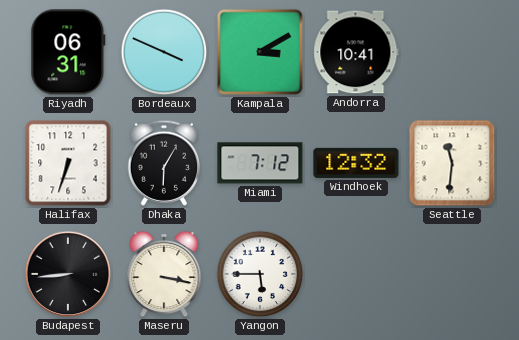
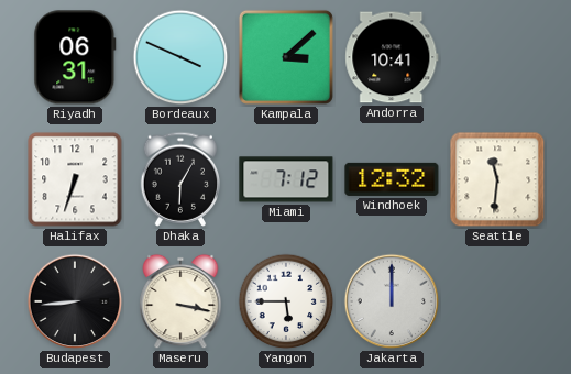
Kampala: 3:10 -> 3:08 (286, 57)
Jakarta: none -> 12:00 (392, 301)
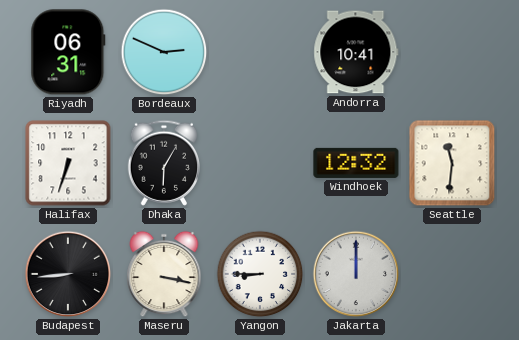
Bordeaux: 3:49 -> 2:49 (164, 52)
Kampala: 3:08 -> none (286, 57)
Miami: 7:12 -> none (286, 179)
Yangon: 5:45 -> 8:45 (260, 274)
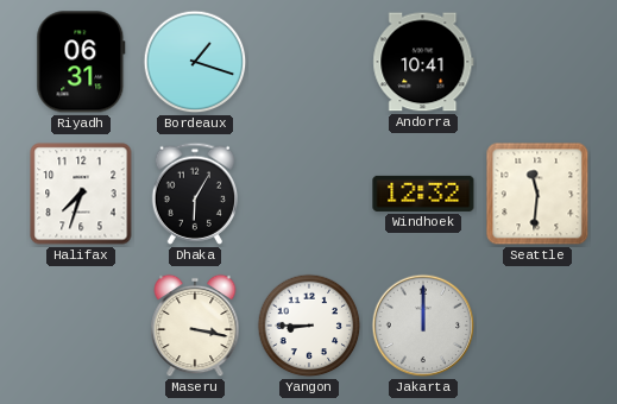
Bordeaux: 2:49 -> 1:18 (195, 62)
Halifax: 6:33 -> 7:33 (81, 194)
Budapest: 8:44 -> none (68, 274)
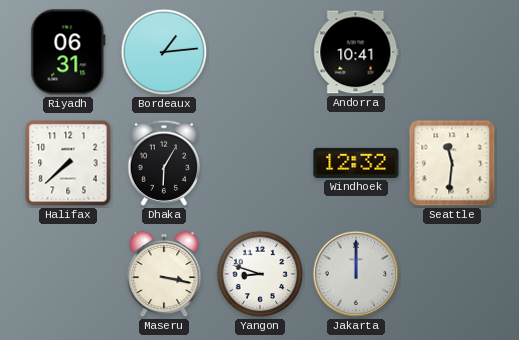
Bordeaux: 1:18 -> 1:14 (164, 52)
Halifax: 7:33 -> 7:38 (68, 163)
Yangon: 8:45 -> 8:48 (260, 274)
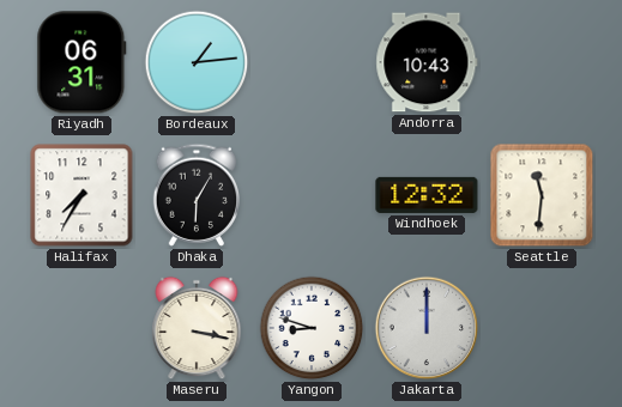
Andorra: 10:41 -> 10:43 (427, 62)
Halifax: 7:38 -> 7:35 (81, 195)
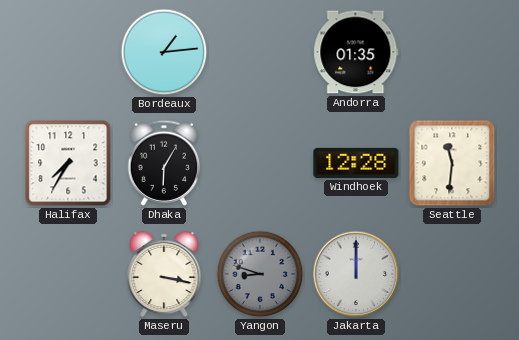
Riyadh: 06:31 -> none (81, 62)
Andorra: 10:43 -> 01:35 (356, 52)
Windhoek: 12:32 -> 12:28 (356, 163)
Yangon dial: white -> grey (260, 274)
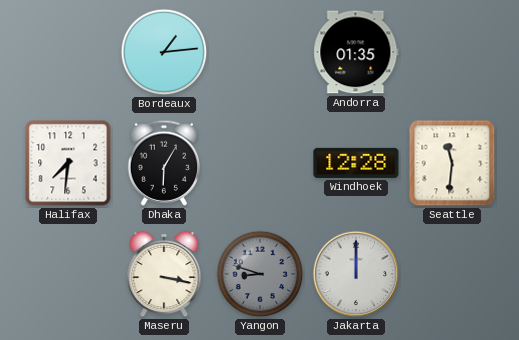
Halifax: 7:35 -> 7:31 (68, 163)
